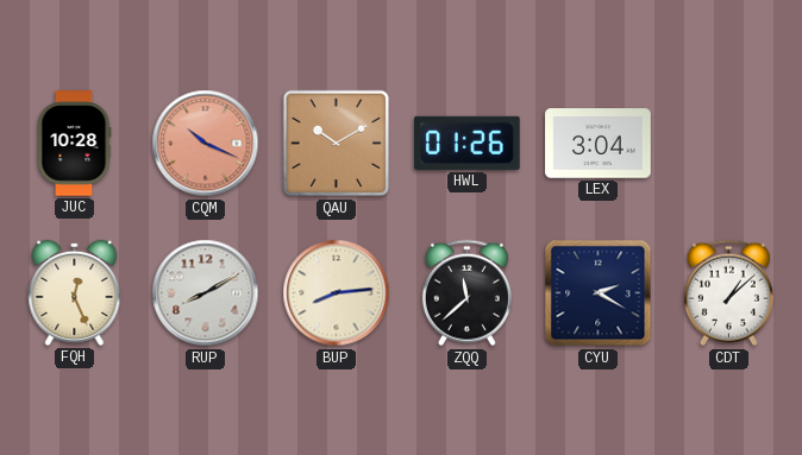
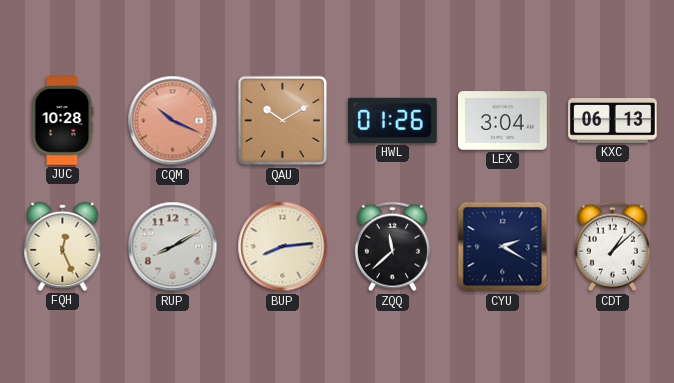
KXC: none -> 06:13 (613, 121)
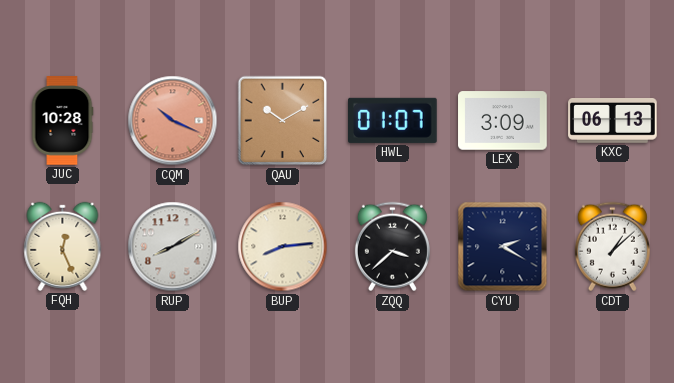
HWL: 01:26 -> 01:07 (393, 120)
LEX: 3:04 -> 3:09 (503, 121)
ZQQ: 11:38 -> 3:38 (392, 247)
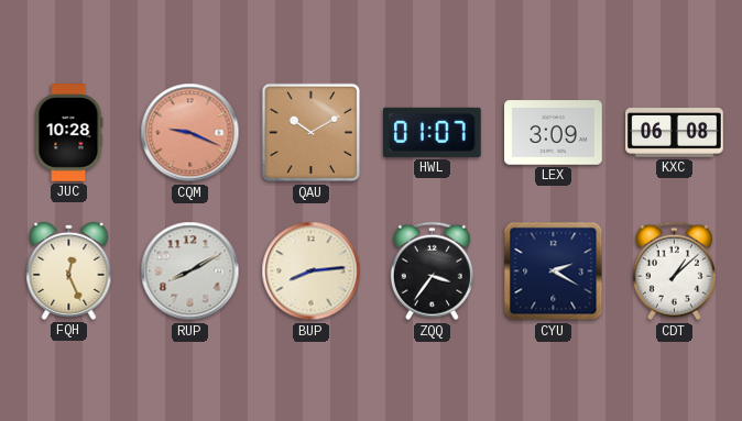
CQM: 10:19 -> 9:19 (190, 133)
KXC: 06:13 -> 06:08 (675, 133)
ZQQ: 3:38 -> 3:36 (432, 272)
